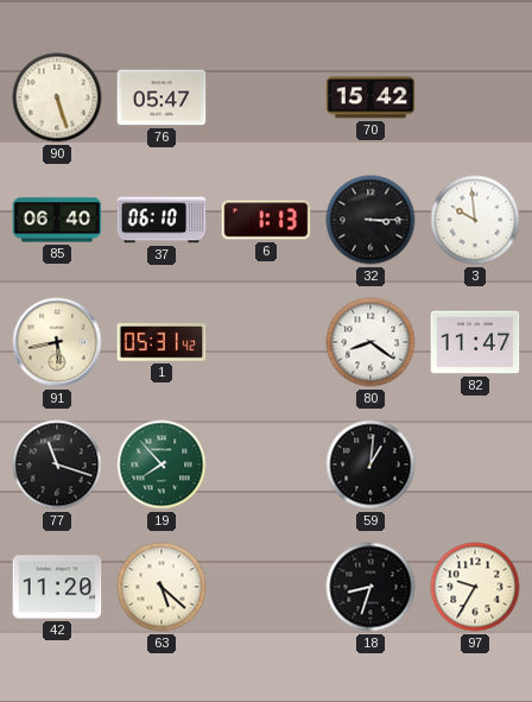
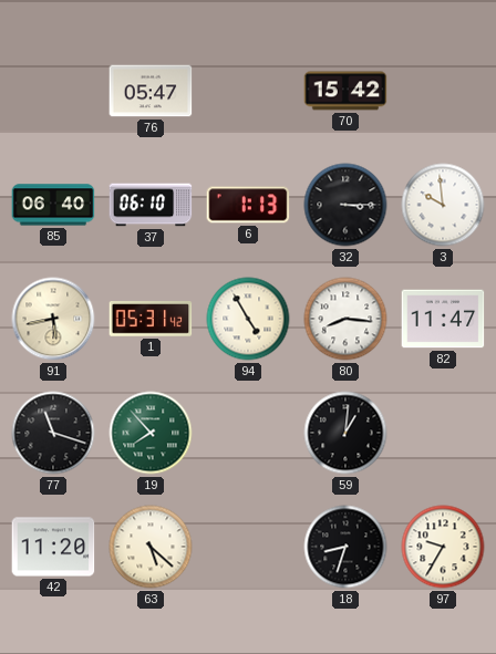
90: 5:27 -> none (57, 97)
94: none -> 4:55 (248, 319)
80: 8:21 -> 8:16 (345, 319)
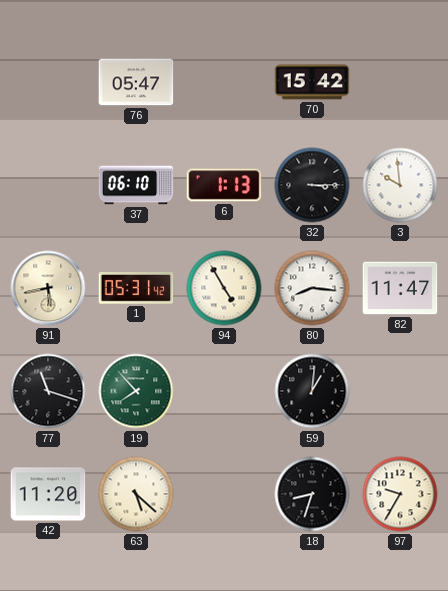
85: 06:40 -> none (53, 205)
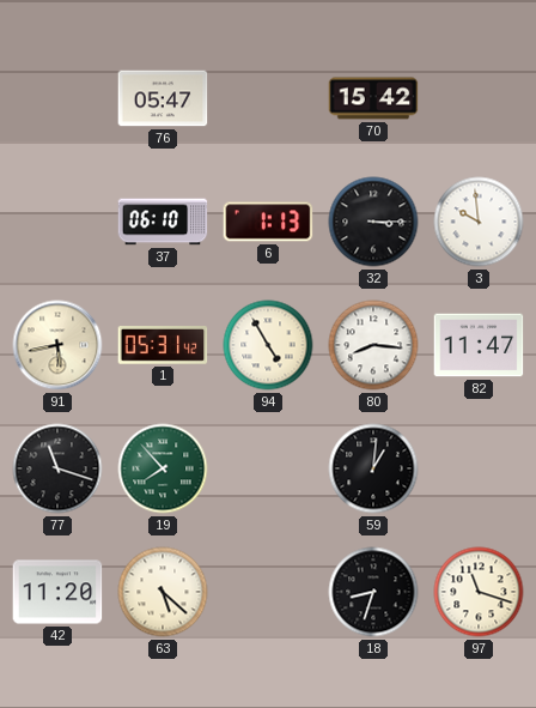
97: 9:35 -> 11:18 (479, 592)
